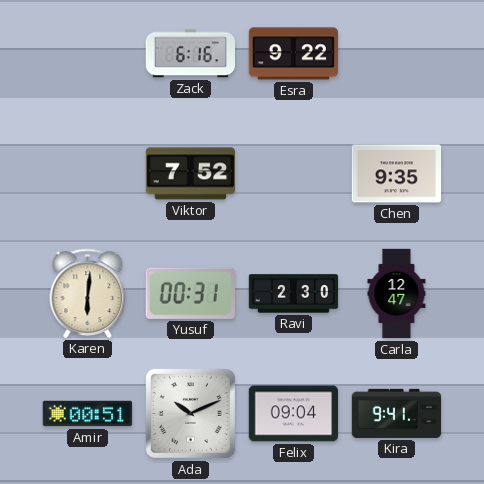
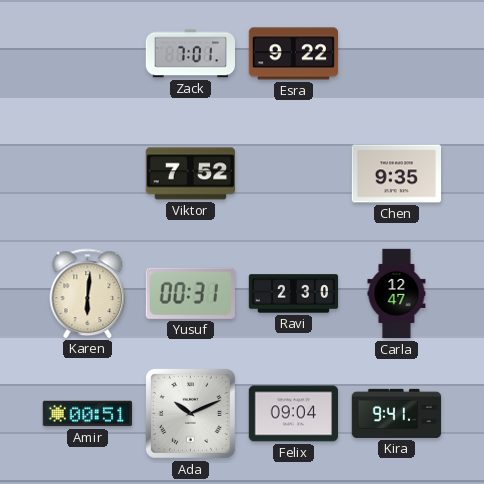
Zack: 6:16 -> 7:01 (190, 54)
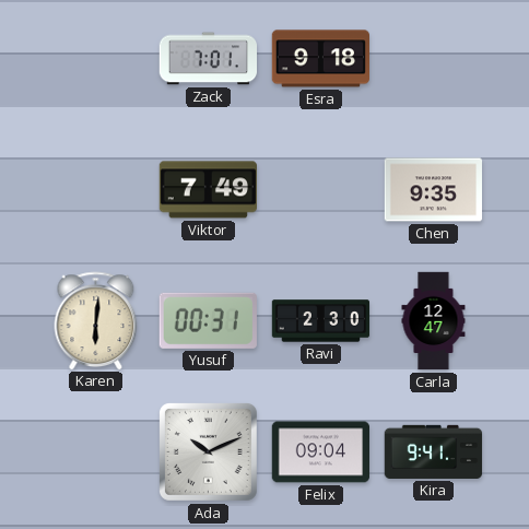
Esra: 9:22 -> 9:18 (320, 59)
Viktor: 7:52 -> 7:49 (208, 190)
Amir: 00:51 -> none (88, 414)
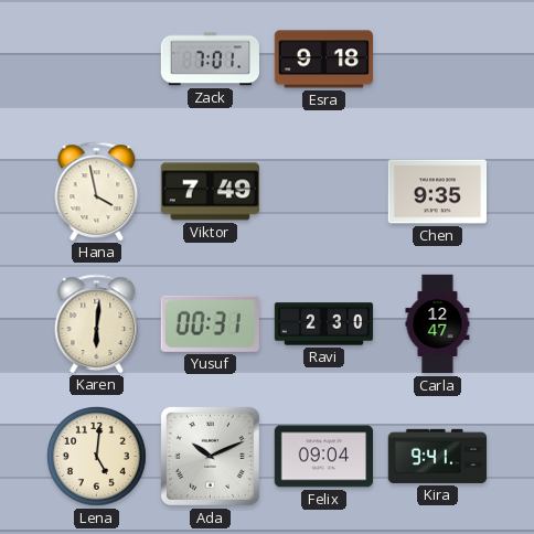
Hana: none -> 3:58 (97, 191)
Lena: none -> 5:01 (97, 457)
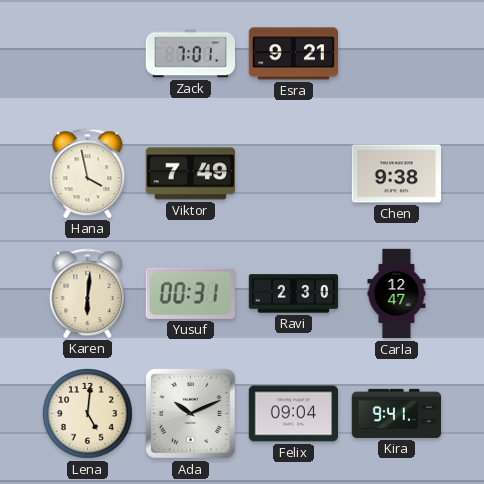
Esra: 9:18 -> 9:21 (293, 54)
Chen: 9:35 -> 9:38 (397, 174)
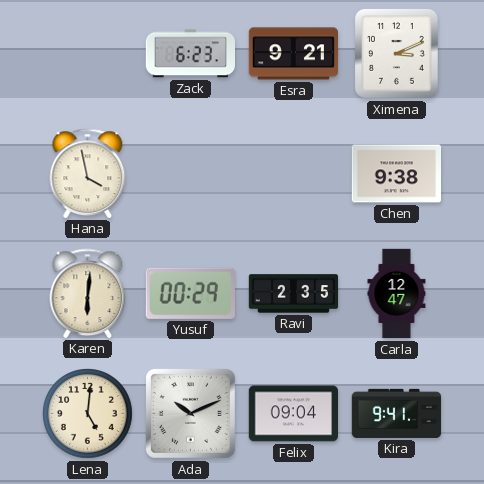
Zack: 7:01 -> 6:23 (190, 54)
Ximena: none -> 3:11 (397, 54)
Viktor: 7:49 -> none (190, 174)
Yusuf: 00:31 -> 00:29 (190, 293)
Ravi: 2:30 -> 2:35 (294, 294)
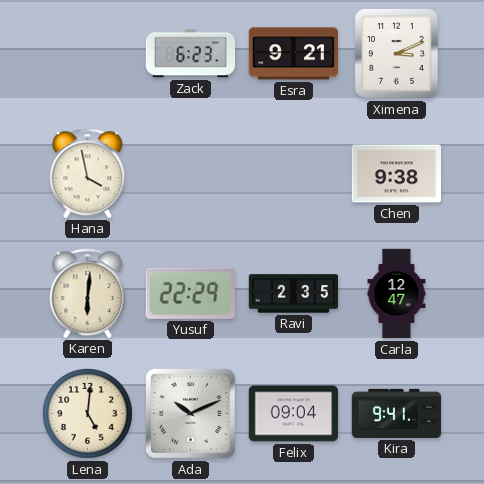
Yusuf: 00:29 -> 22:29 (190, 293)
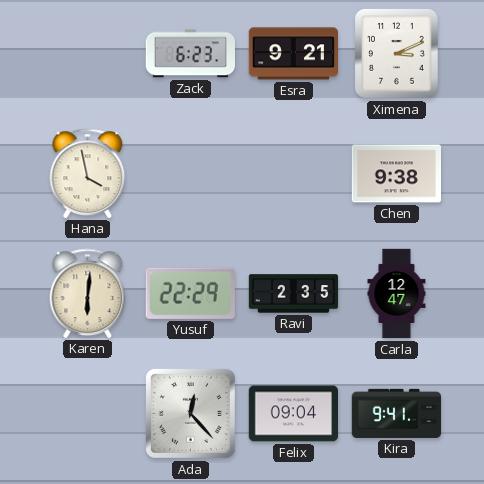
Lena: 5:01 -> none (88, 414)
Ada: 10:11 -> 12:23 (190, 413)
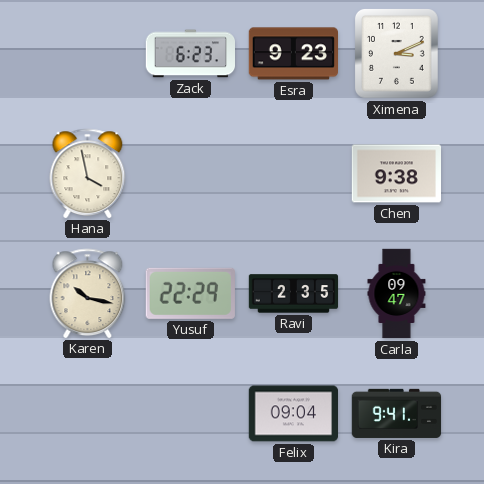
Esra: 9:21 -> 9:23 (293, 54)
Karen: 6:01 -> 10:17 (88, 293)
Carla: 12:47 -> 09:47 (397, 294)
Ada: 12:23 -> none (190, 413)
